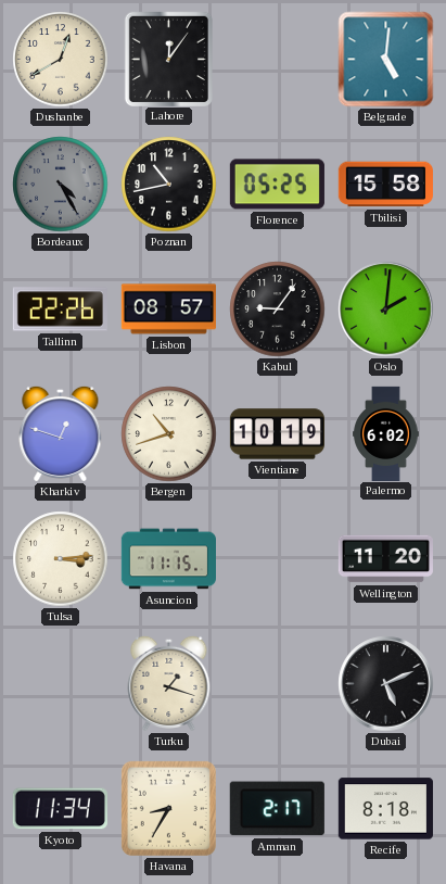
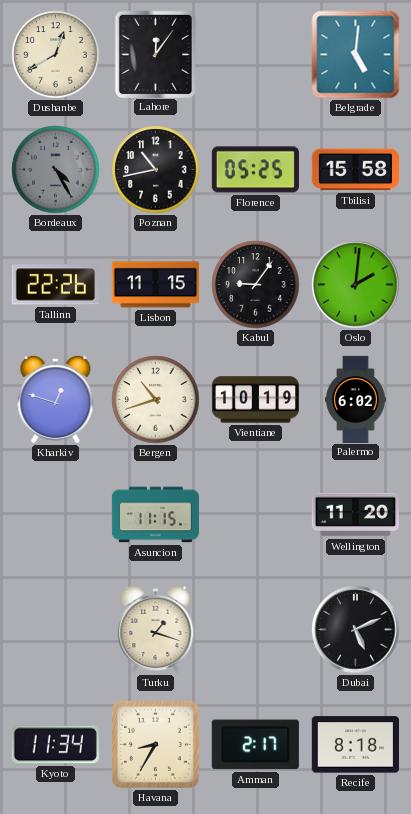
Lisbon: 08:57 -> 11:15 (155, 285)
Tulsa: 3:14 -> none (61, 559)
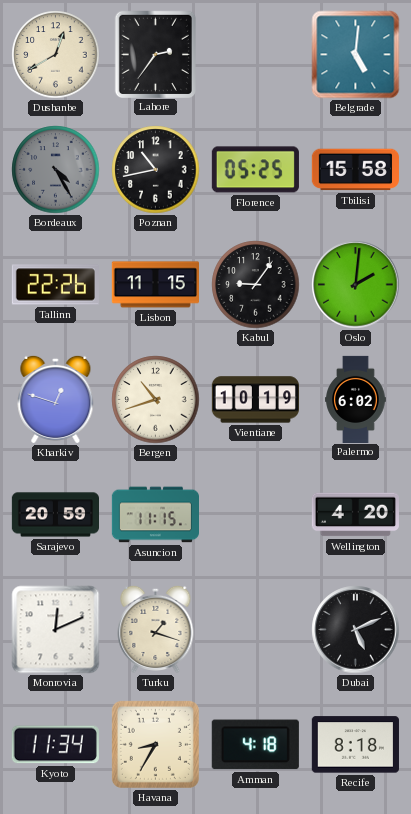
Lahore: 12:06 -> 2:36 (155, 54)
Sarajevo: none -> 20:59 (55, 515)
Wellington: 11:20 -> 4:20 (355, 515)
Monrovia: none -> 12:11 (56, 630)
Amman: 2:17 -> 4:18 (255, 745)
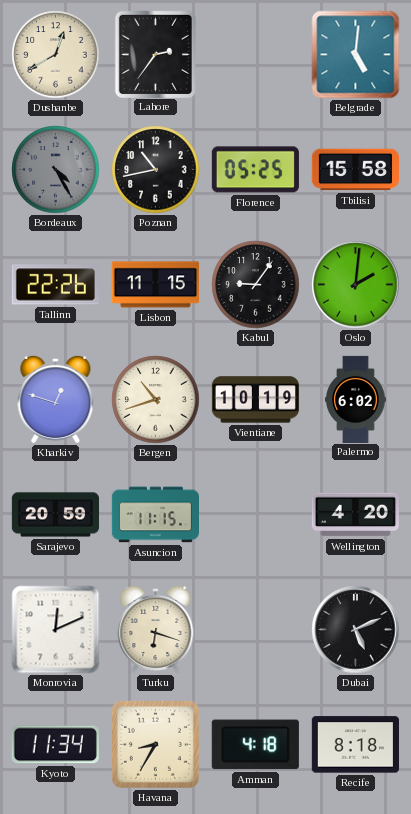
Turku: 1:18 -> 6:18 (156, 629)
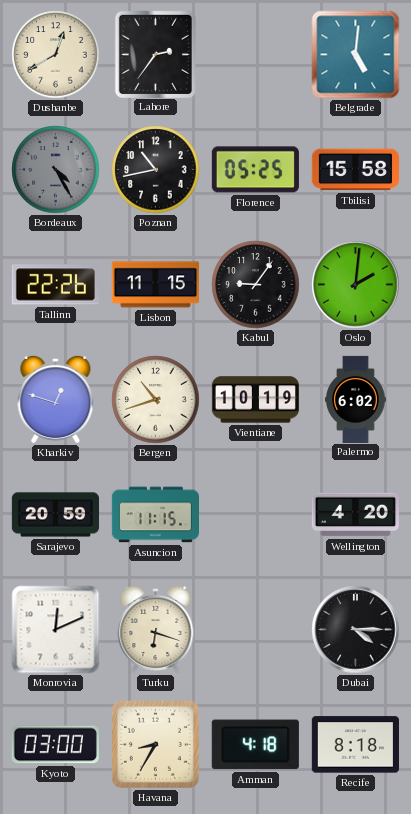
Dubai: 5:11 -> 4:15 (356, 630)
Kyoto: 11:34 -> 03:00 (55, 745)
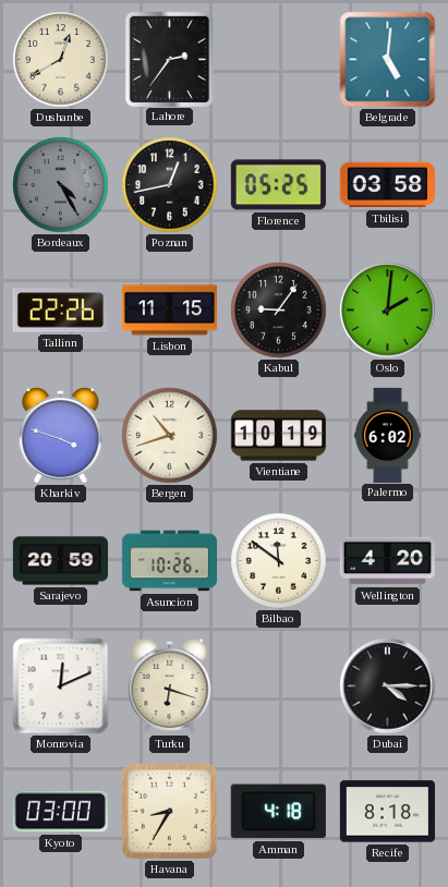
Poznan: 10:43 -> 12:43 (170, 185)
Tbilisi: 15:58 -> 03:58 (387, 185)
Kharkiv: 12:48 -> 3:48 (61, 435)
Asuncion: 11:15 -> 10:26 (169, 561)
Bilbao: none -> 11:51 (279, 561)
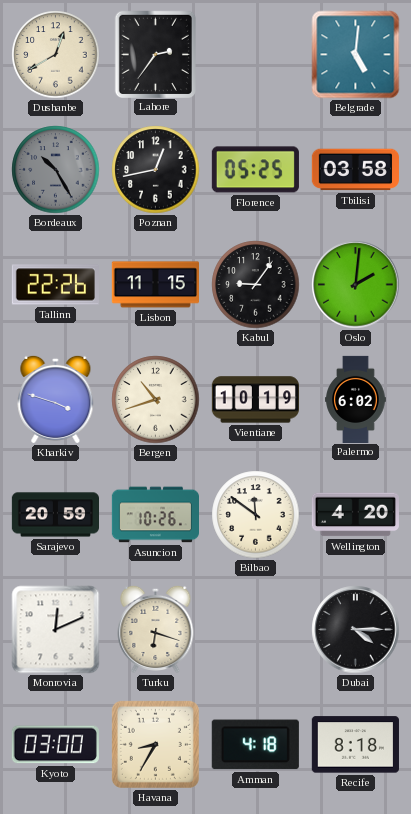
Bordeaux: 4:25 -> 10:25 (56, 170)
